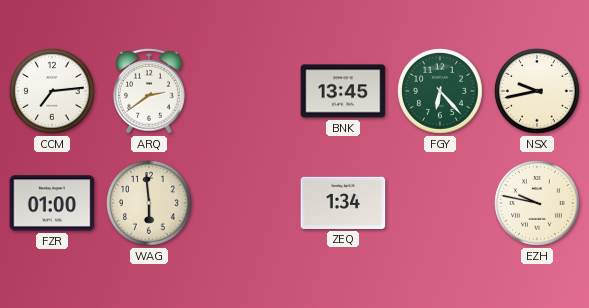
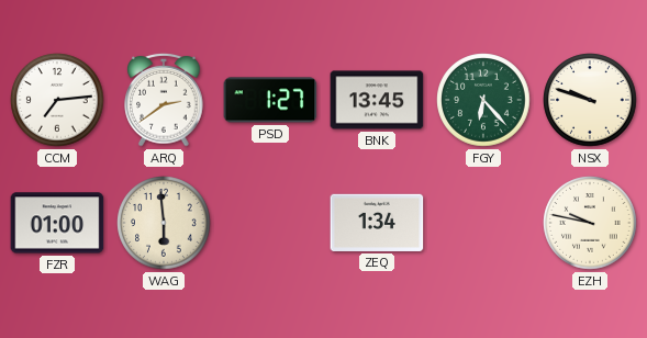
PSD: none -> 1:27 (270, 100)
NSX: 9:43 -> 9:48 (590, 100)
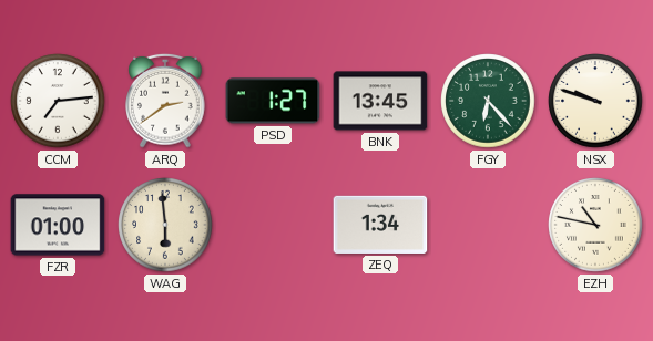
EZH: 9:47 -> 10:47 (595, 225)
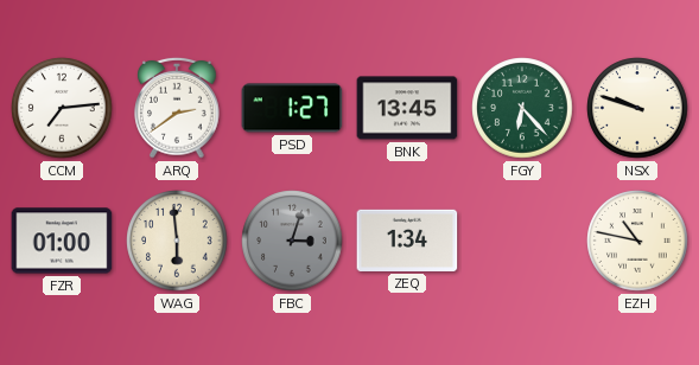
FBC: none -> 3:03 (292, 241)
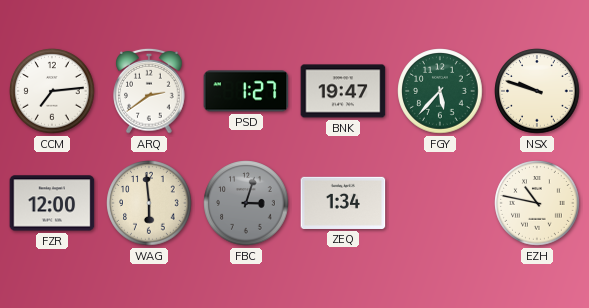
BNK: 13:45 -> 19:47 (343, 91)
FGY: 6:23 -> 5:37 (440, 91)
FZR: 01:00 -> 12:00 (52, 203)
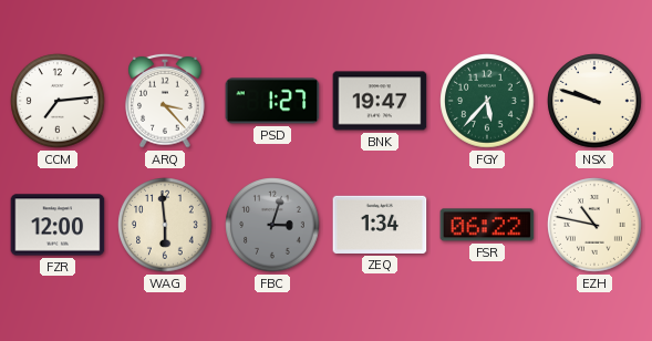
ARQ: 2:39 -> 3:23 (165, 101)
FSR: none -> 06:22 (487, 225)
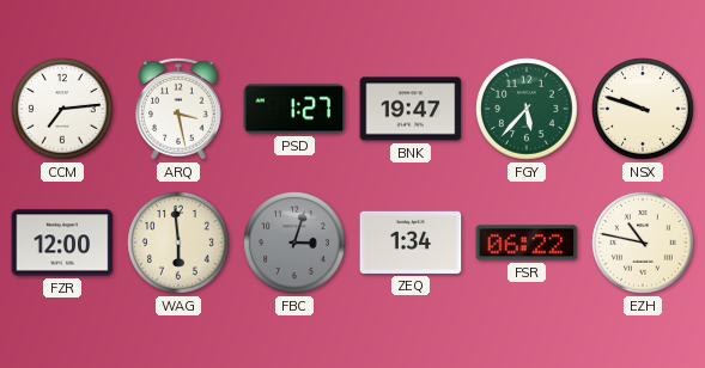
ARQ: 3:23 -> 3:28 (178, 109)
